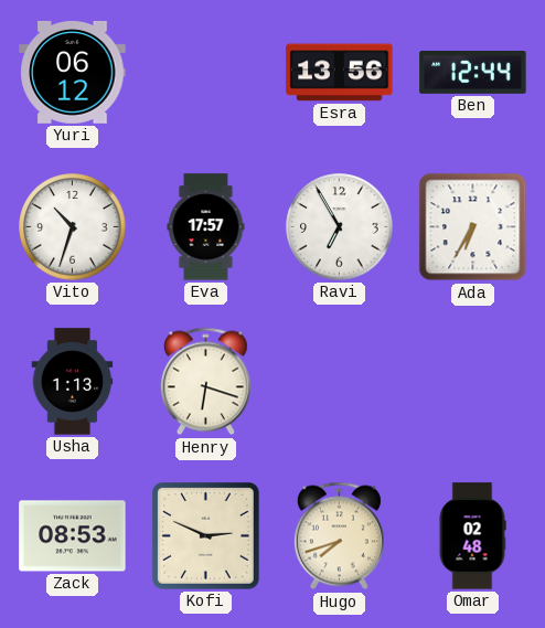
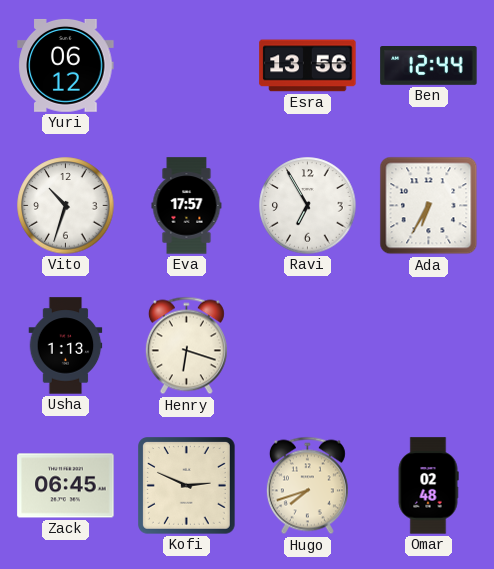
Zack: 08:53 -> 06:45 (66, 486)
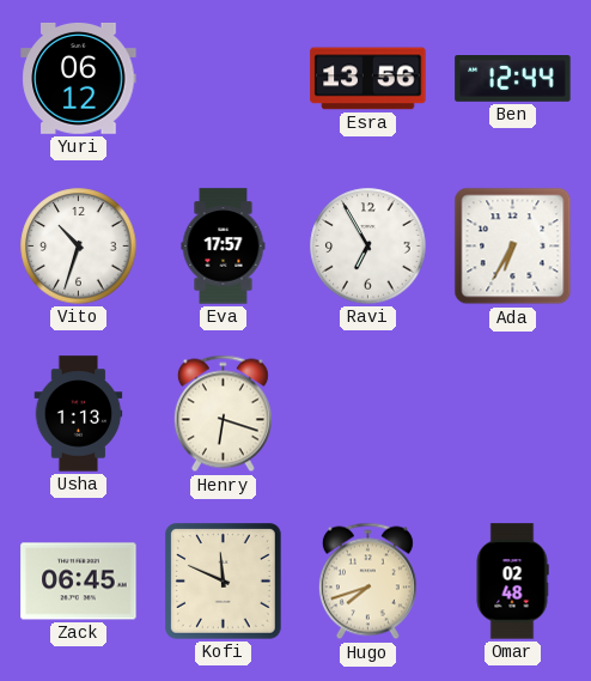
Kofi: 2:49 -> 11:49 (224, 582)
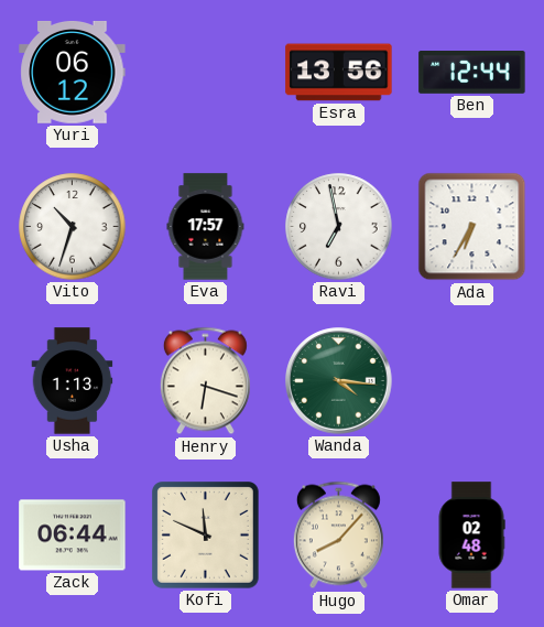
Ravi: 6:55 -> 6:58 (339, 227)
Wanda: none -> 4:16 (339, 381)
Zack: 06:45 -> 06:44 (73, 536)
Hugo: 7:42 -> 8:07 (338, 536)
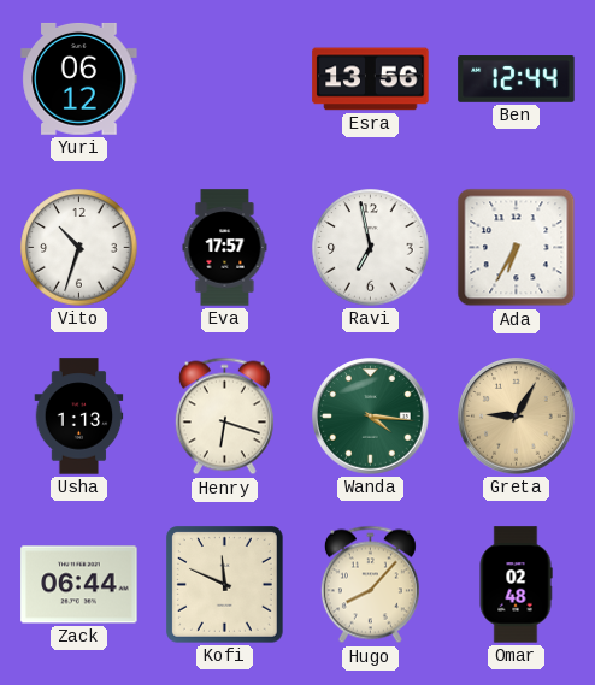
Greta: none -> 9:05 (517, 417)
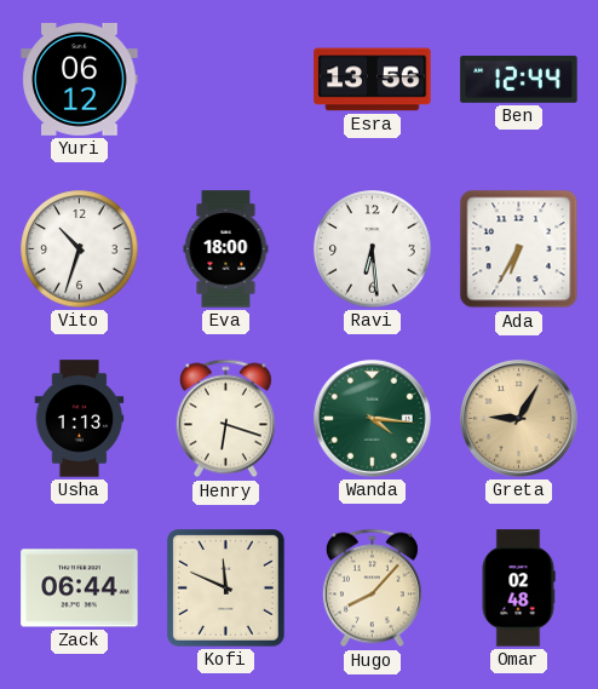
Eva: 17:57 -> 18:00 (226, 249)
Ravi: 6:58 -> 6:29 (373, 249)
